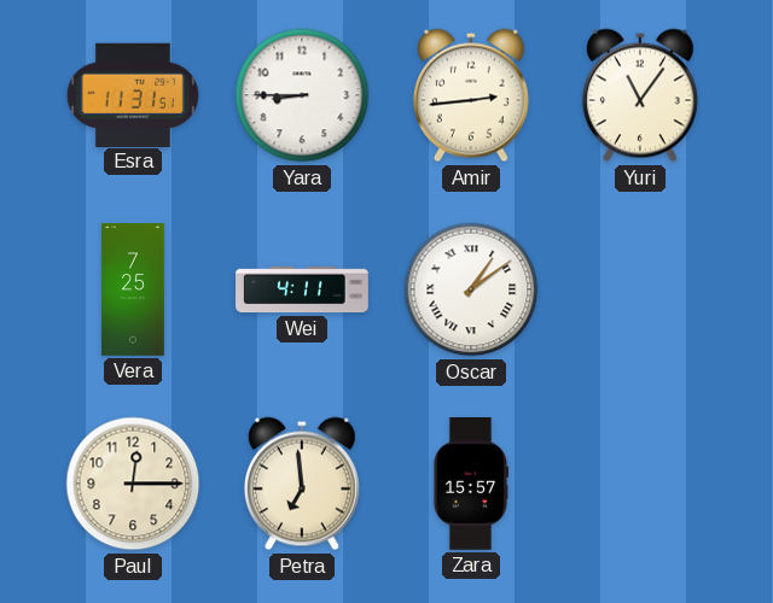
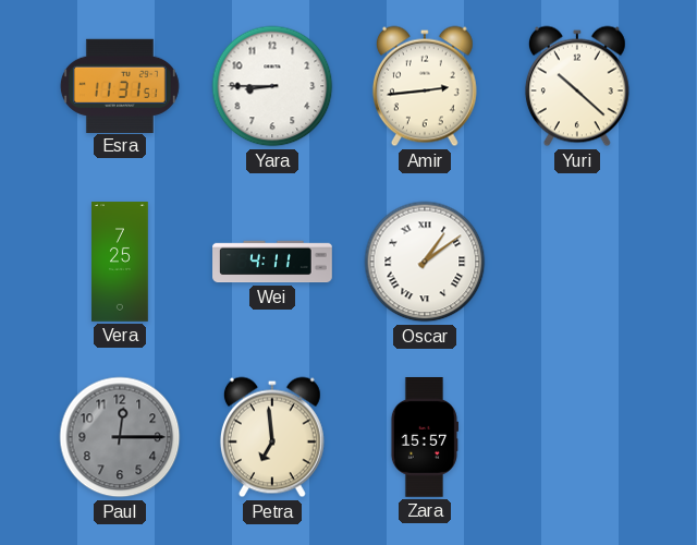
Yuri: 11:06 -> 10:22 (577, 86)
Paul dial: cream -> grey (120, 437)
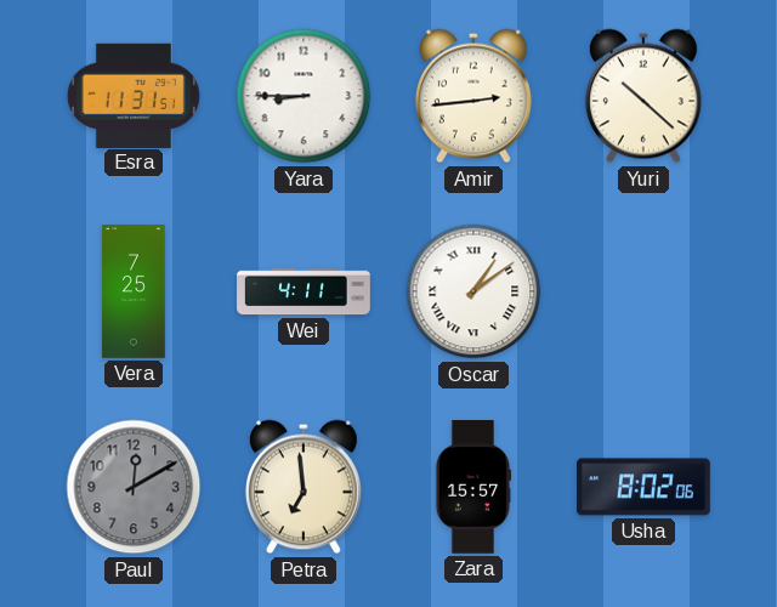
Paul: 12:15 -> 12:10 (134, 487)
Usha: none -> 8:02 (645, 487)
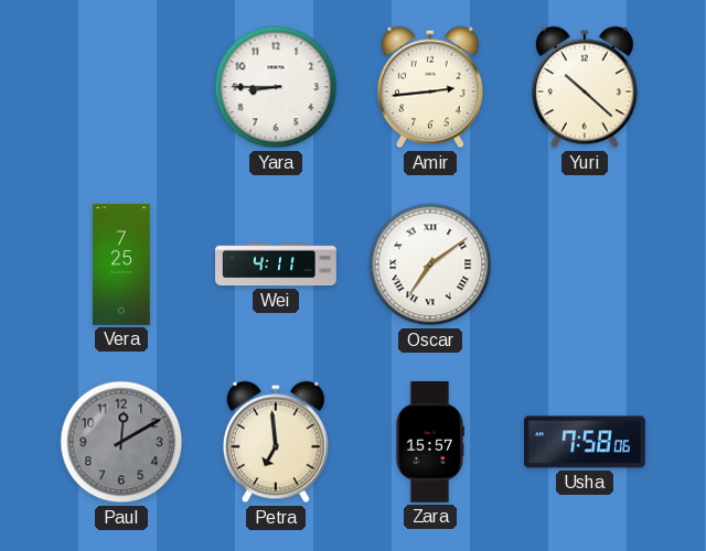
Esra: 11:31 -> none (134, 95)
Oscar: 1:09 -> 7:09 (430, 264)
Usha: 8:02 -> 7:58 (586, 442)
